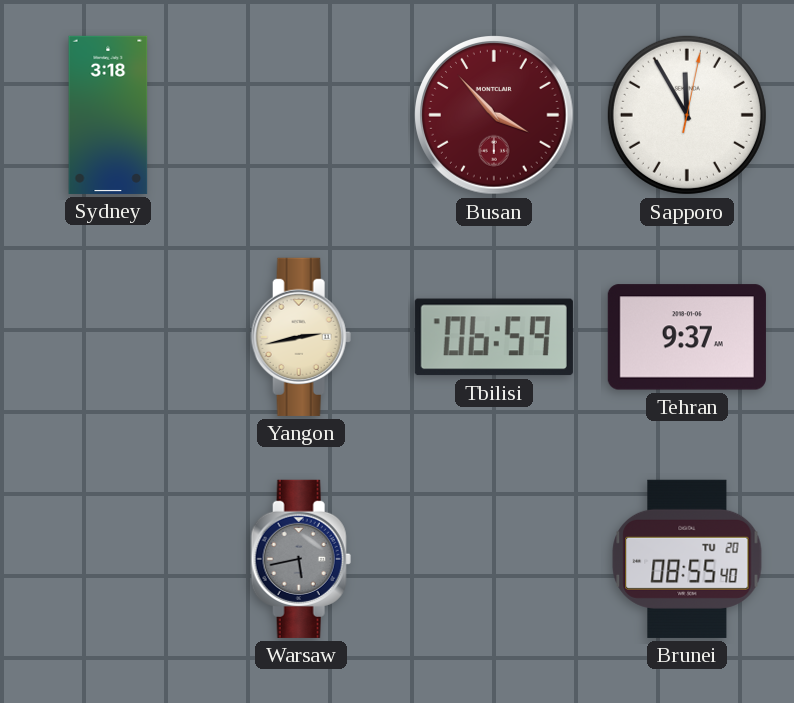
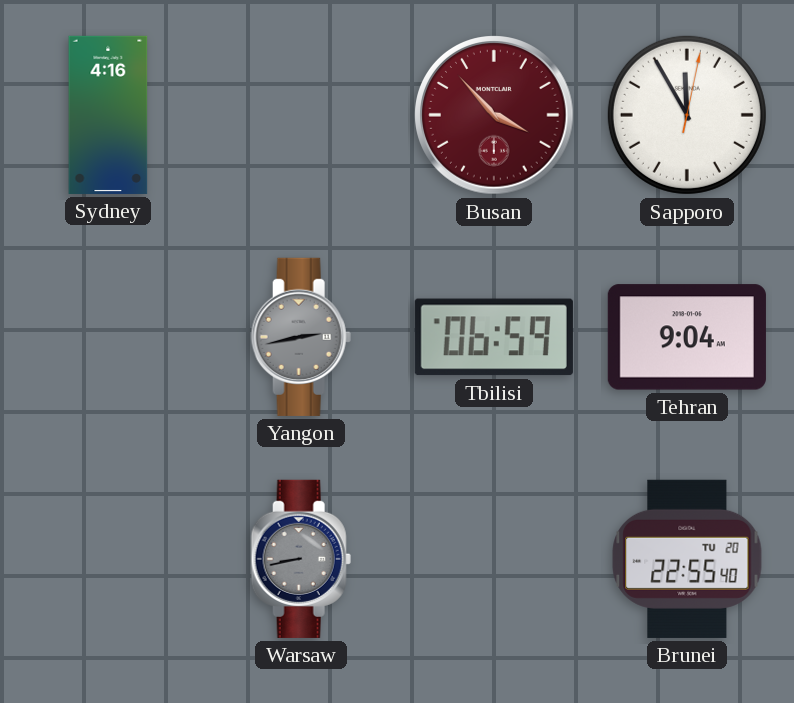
Sydney: 3:18 -> 4:16 (108, 115)
Yangon dial: cream -> grey (301, 337)
Tehran: 9:37 -> 9:04 (687, 337)
Warsaw: 5:43 -> 8:43 (301, 559)
Brunei: 08:55 -> 22:55 (687, 559)
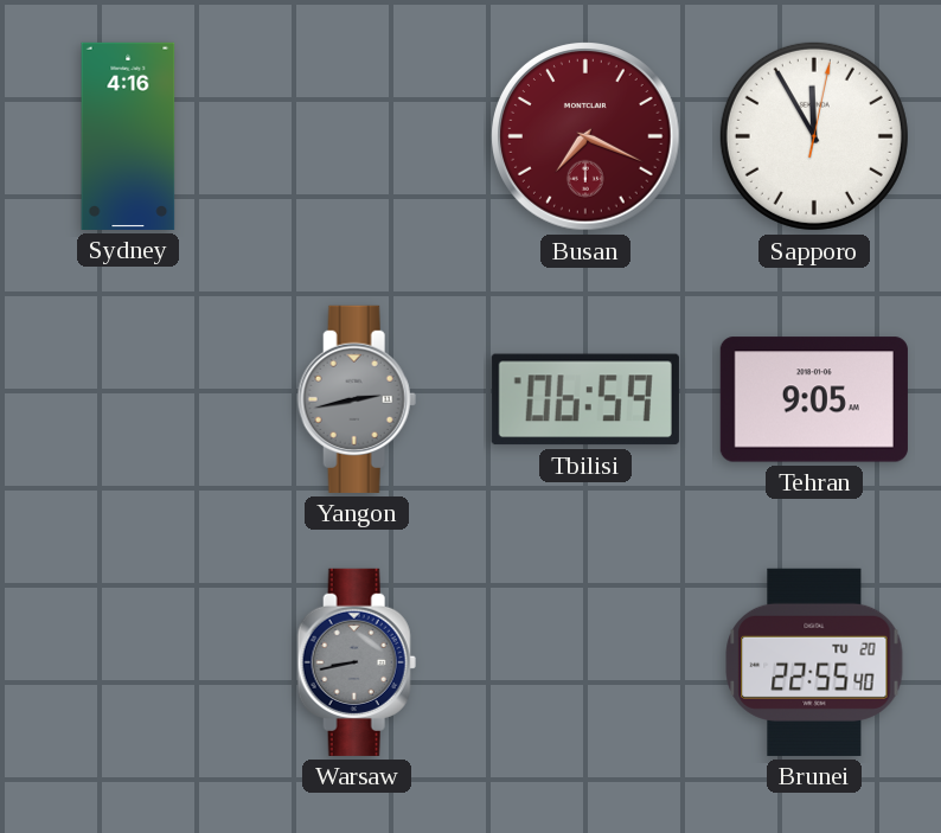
Busan: 3:53 -> 7:19 (585, 136)
Tehran: 9:04 -> 9:05 (814, 399)
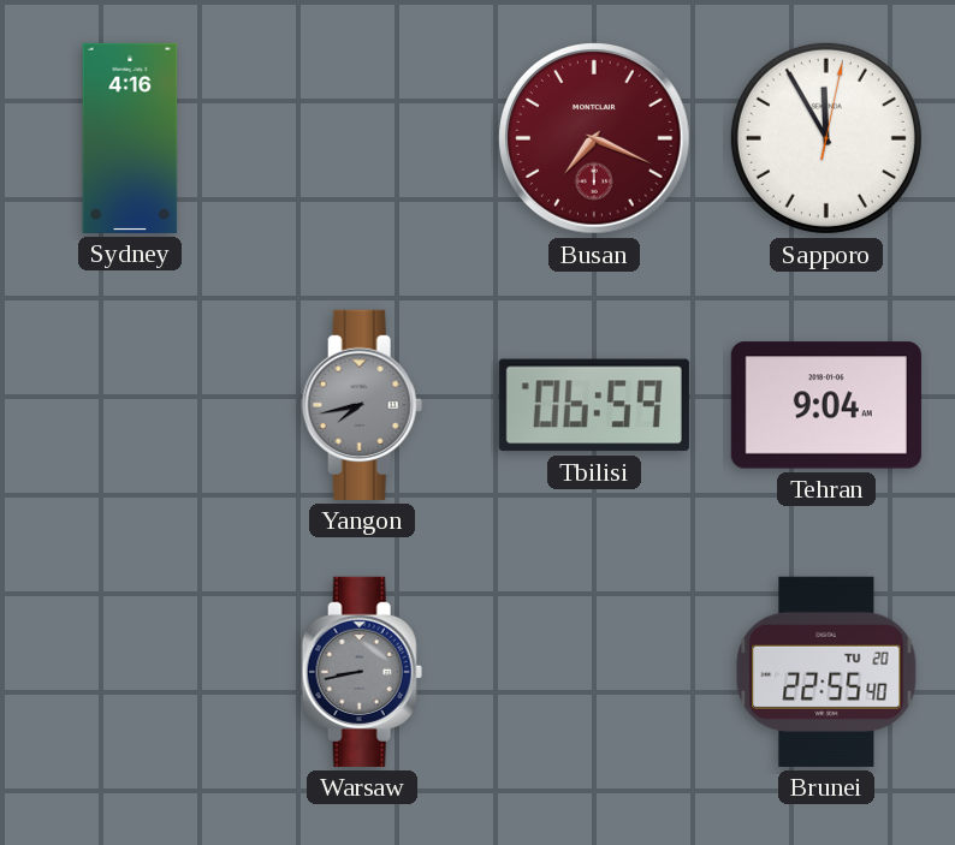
Yangon: 2:43 -> 7:43 (362, 405)
Tehran: 9:05 -> 9:04 (826, 405)
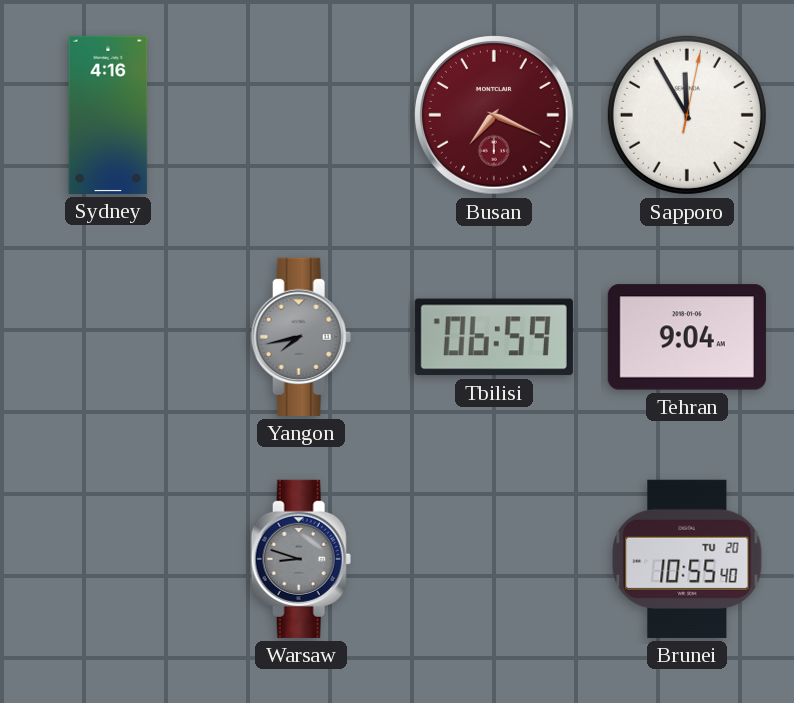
Warsaw: 8:43 -> 8:48 (301, 559)
Brunei: 22:55 -> 10:55 (687, 559)
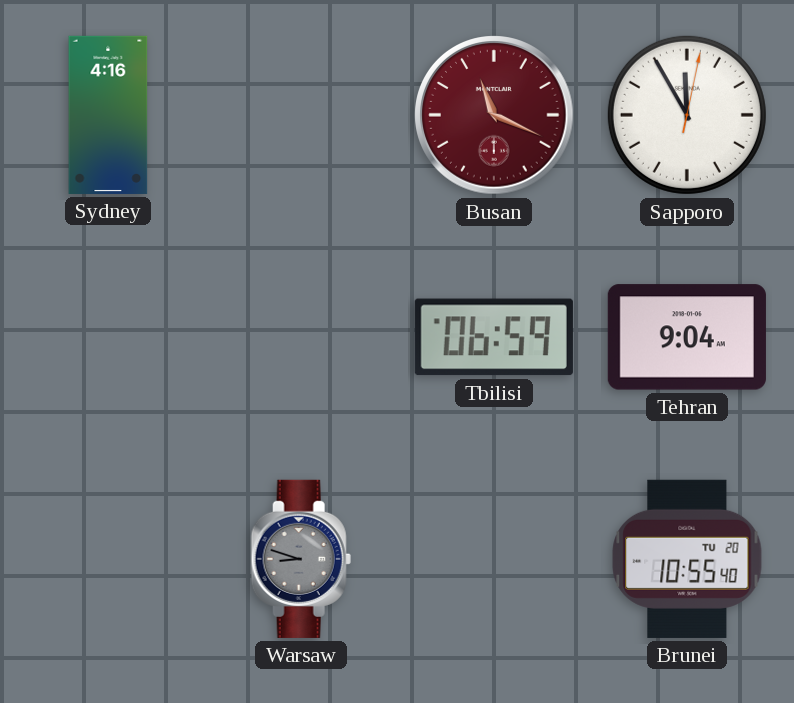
Busan: 7:19 -> 11:19 (494, 115)
Yangon: 7:43 -> none (301, 337)
